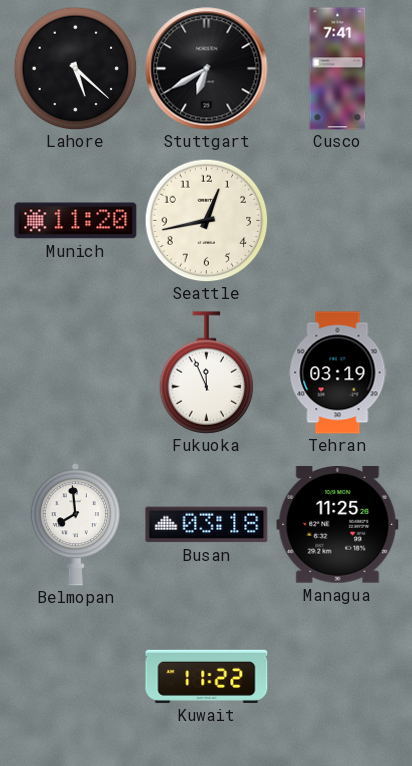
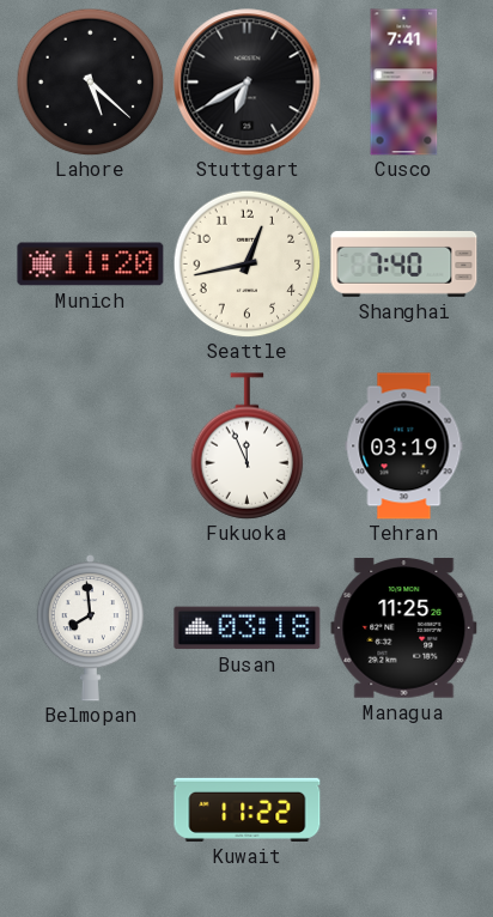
Shanghai: none -> 7:40 (404, 263)
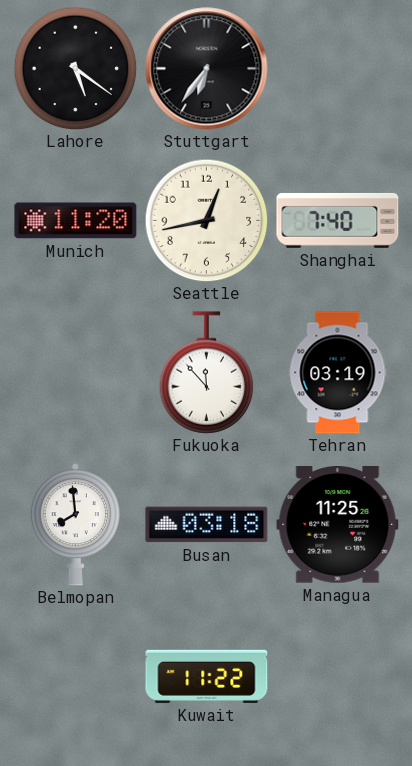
Lahore: 5:22 -> 5:21 (75, 68)
Stuttgart: 6:40 -> 6:36 (207, 69)
Cusco: 7:41 -> none (404, 83)
Fukuoka: 11:56 -> 11:53 (207, 373)
